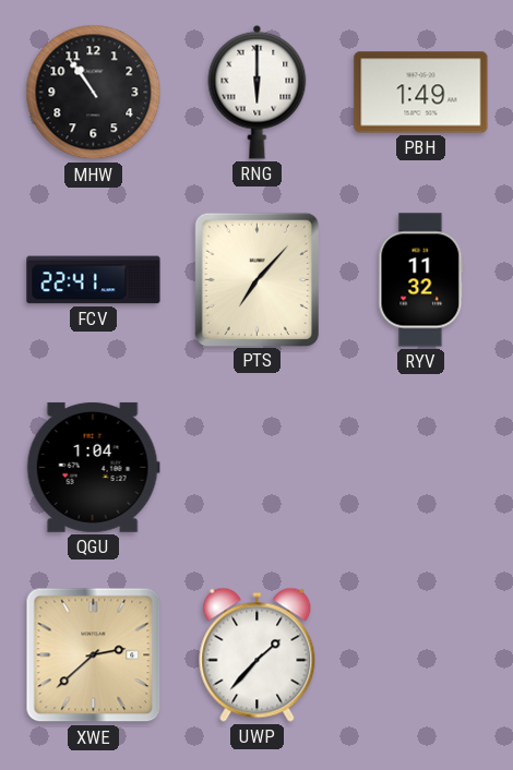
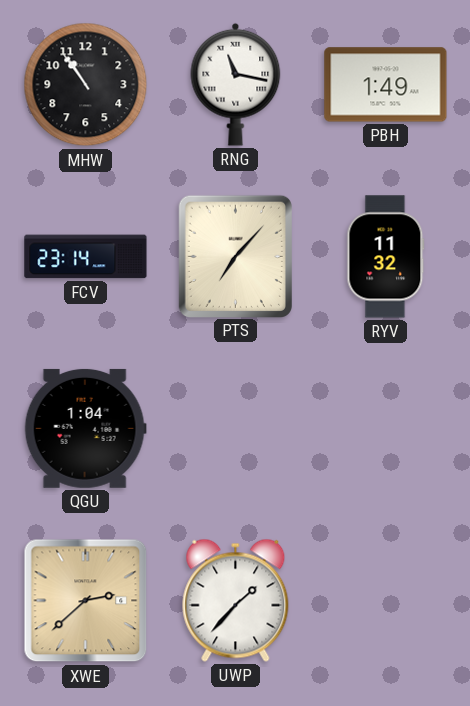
RNG: 6:00 -> 11:17 (236, 84)
FCV: 22:41 -> 23:14 (86, 257)
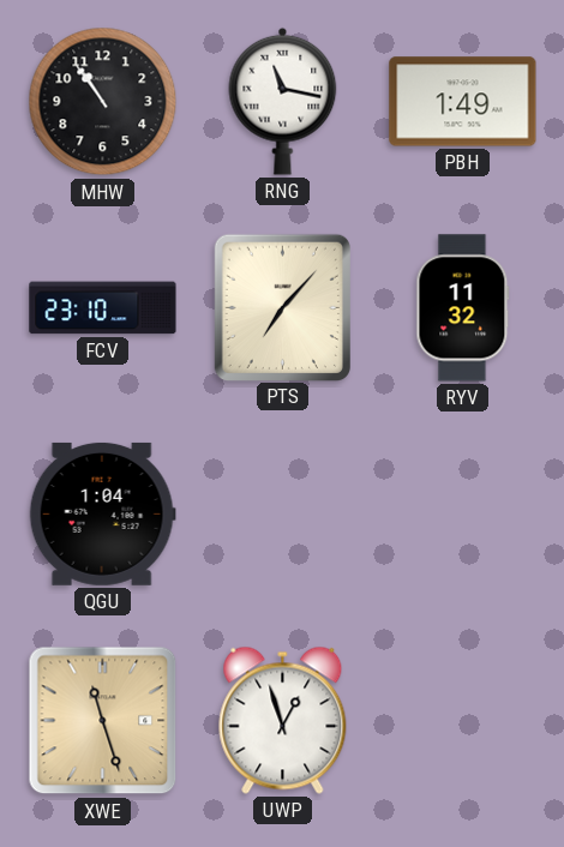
FCV: 23:14 -> 23:10 (103, 308)
XWE: 2:38 -> 11:27 (103, 721)
UWP: 1:37 -> 12:57 (283, 720)
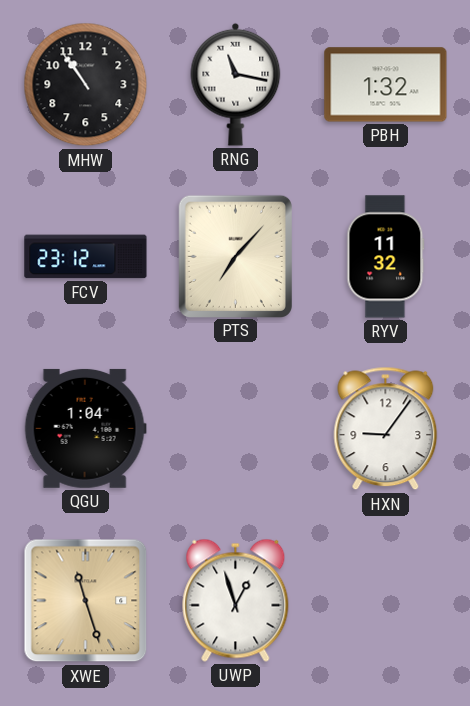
PBH: 1:49 -> 1:32 (386, 85)
FCV: 23:10 -> 23:12 (86, 257)
HXN: none -> 9:06 (386, 429)
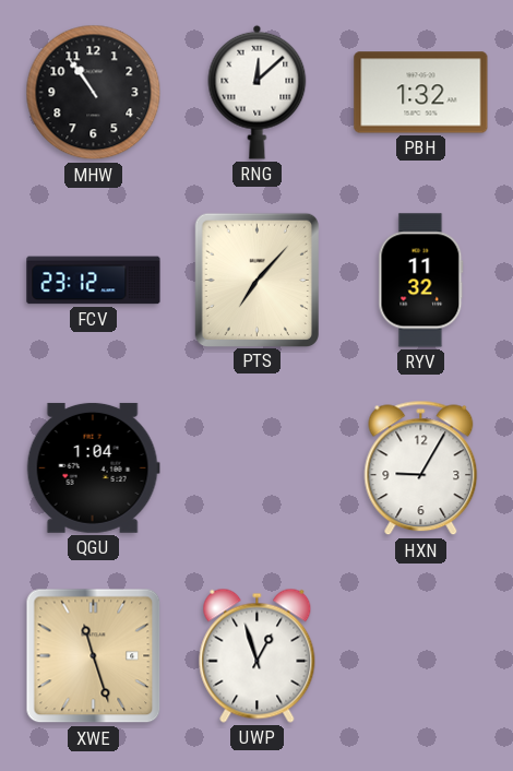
RNG: 11:17 -> 12:08 (258, 92)
HXN: 9:06 -> 9:05 (421, 468)
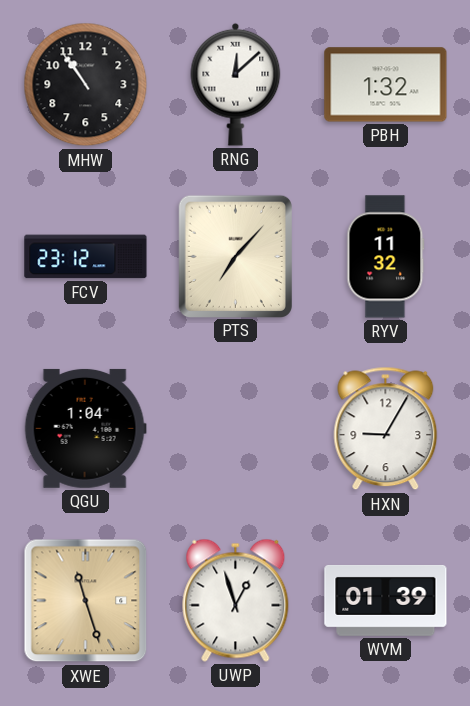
WVM: none -> 01:39 (386, 600)
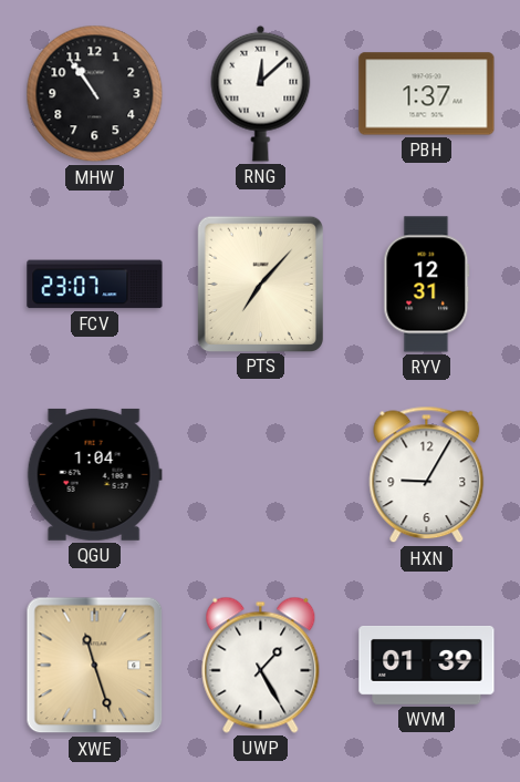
PBH: 1:32 -> 1:37 (427, 94)
FCV: 23:12 -> 23:07 (95, 285)
RYV: 11:32 -> 12:31 (427, 285)
UWP: 12:57 -> 1:25 (261, 665)
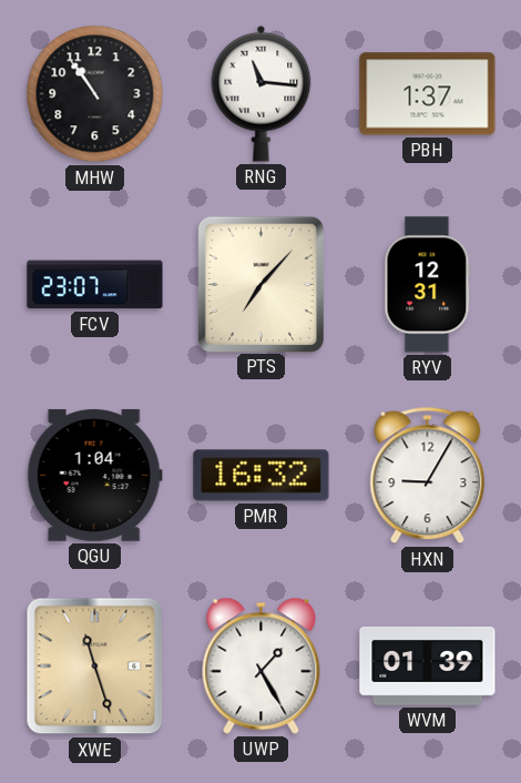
RNG: 12:08 -> 11:16 (262, 93)
PMR: none -> 16:32 (262, 476)
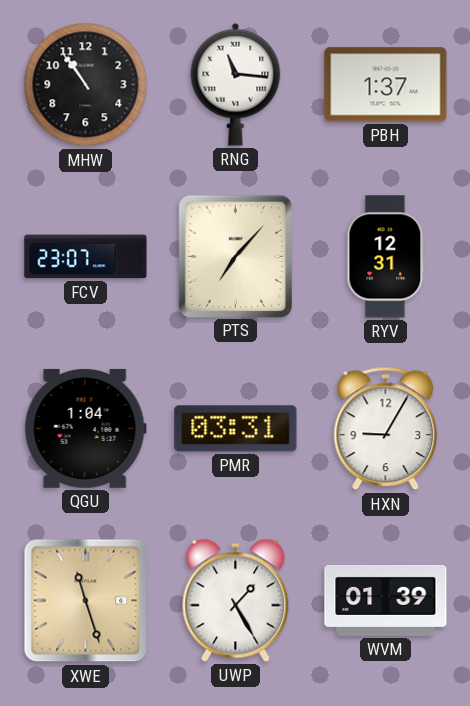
PMR: 16:32 -> 03:31 (236, 429)
